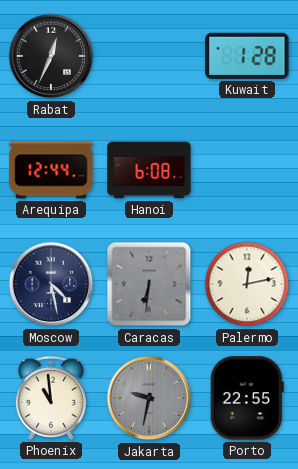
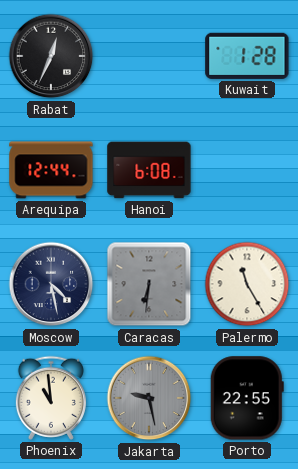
Palermo: 12:13 -> 11:25 (247, 284)
Jakarta: 9:32 -> 9:28 (149, 398)
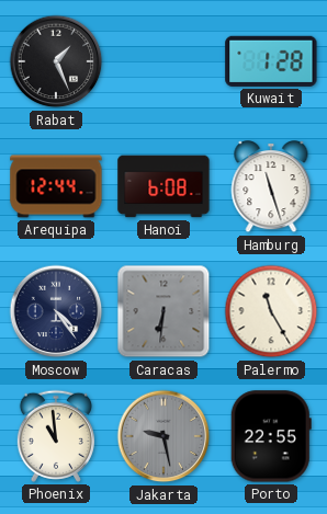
Rabat: 12:34 -> 1:26 (56, 61)
Hamburg: none -> 11:27 (271, 187)
Moscow: 4:28 -> 4:24 (56, 311)
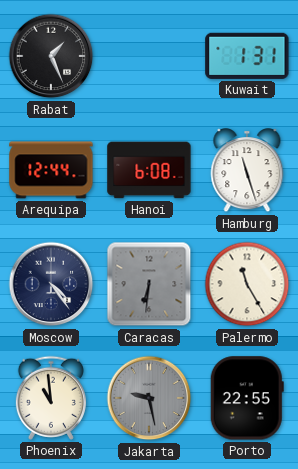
Kuwait: 1:28 -> 1:31 (247, 56)
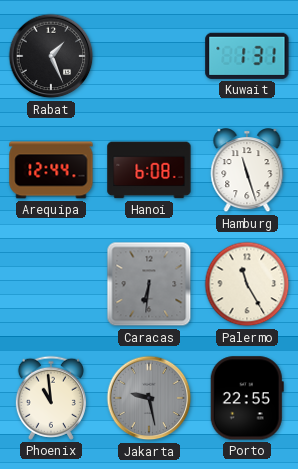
Moscow: 4:24 -> none (51, 284)
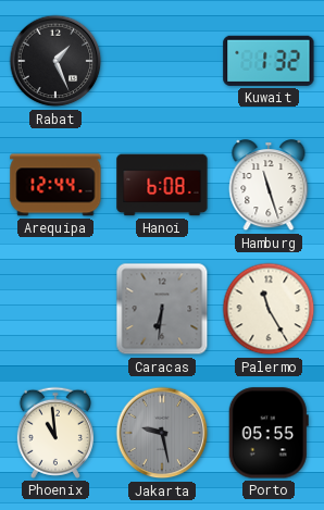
Kuwait: 1:31 -> 1:32 (269, 61)
Porto: 22:55 -> 05:55 (269, 433)
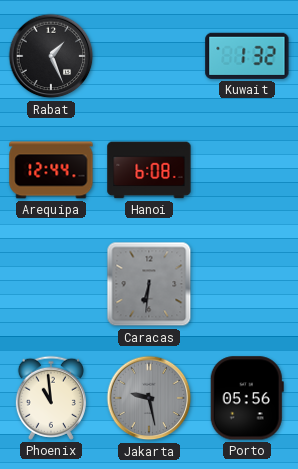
Hamburg: 11:27 -> none (269, 186)
Palermo: 11:25 -> none (269, 309)
Porto: 05:55 -> 05:56 (247, 398)
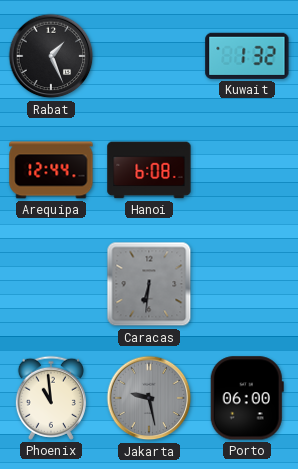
Porto: 05:56 -> 06:00 (247, 398)
